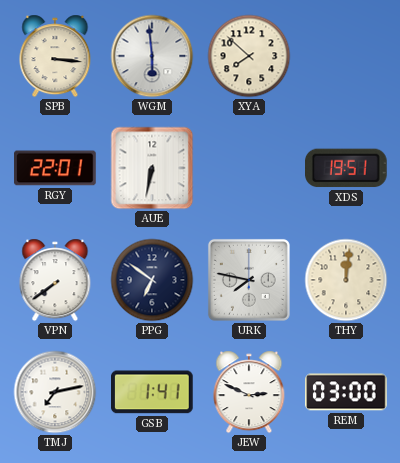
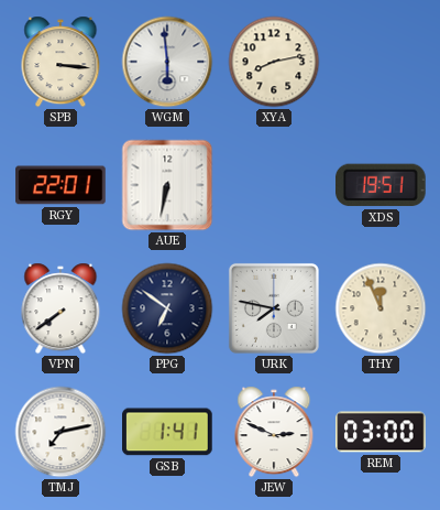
XYA: 7:52 -> 8:13 (274, 62)
THY: 12:01 -> 11:56 (381, 308)
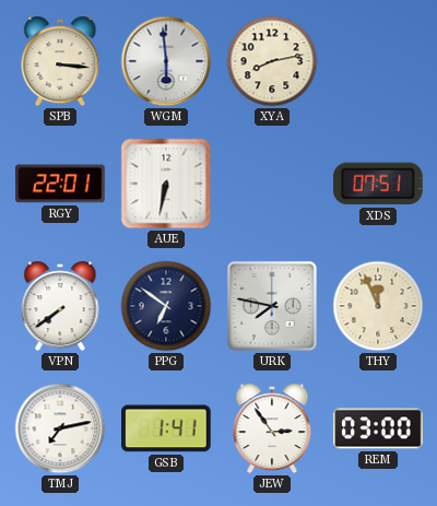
XDS: 19:51 -> 07:51 (379, 184)
JEW: 2:49 -> 2:54 (272, 428)
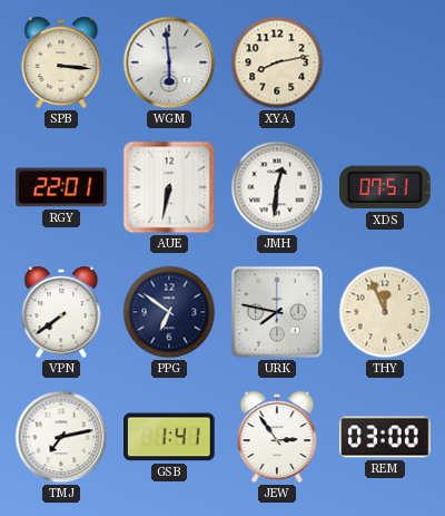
JMH: none -> 12:31 (277, 187)
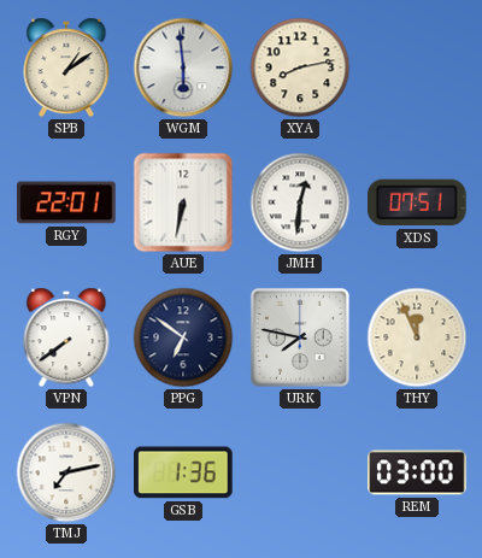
SPB: 3:16 -> 1:09 (66, 67)
GSB: 1:41 -> 1:36 (184, 472)
JEW: 2:54 -> none (277, 437)
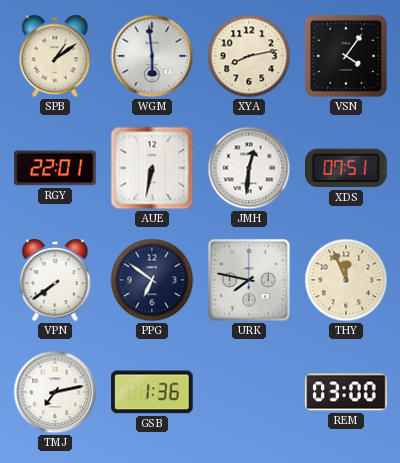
VSN: none -> 4:06 (346, 56)
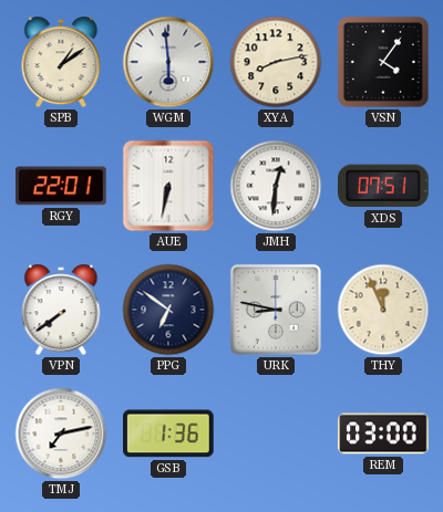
URK: 7:47 -> 8:47 (276, 310)
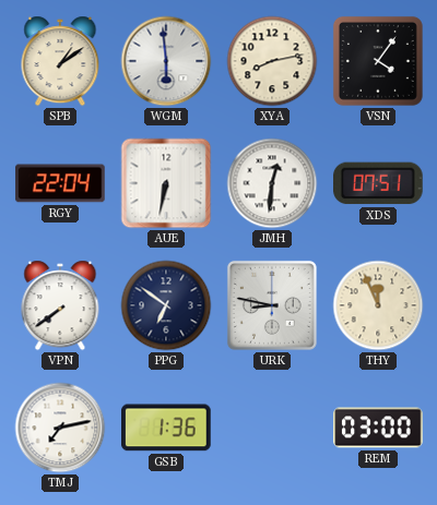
RGY: 22:01 -> 22:04 (60, 183)
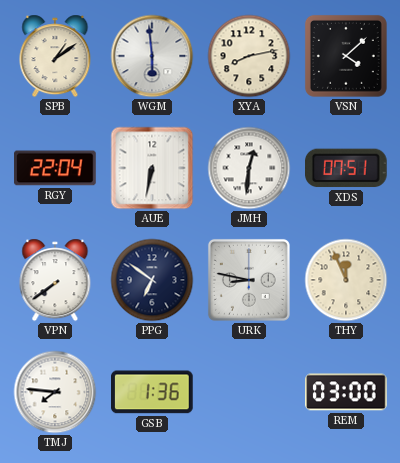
VSN: 4:06 -> 4:08 (346, 56)
TMJ: 7:13 -> 7:46 (55, 392)
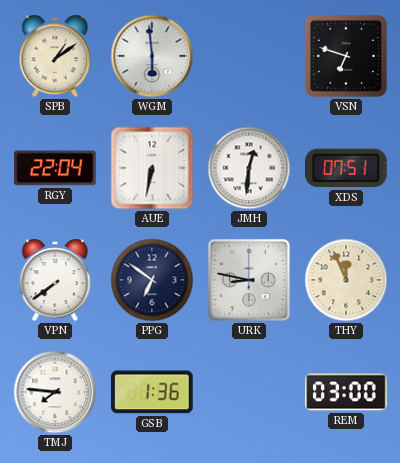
XYA: 8:13 -> none (249, 56)
VSN: 4:08 -> 6:48 (346, 56)
